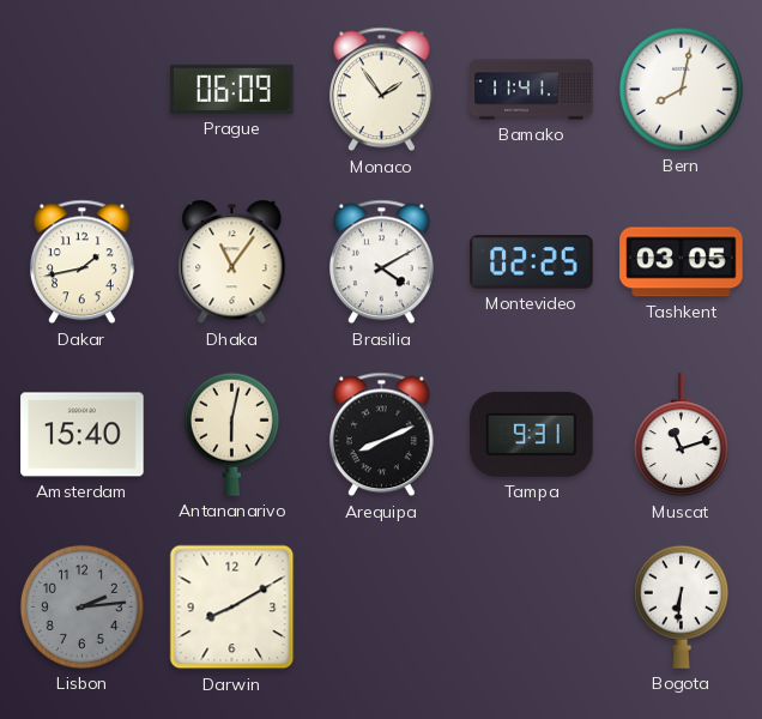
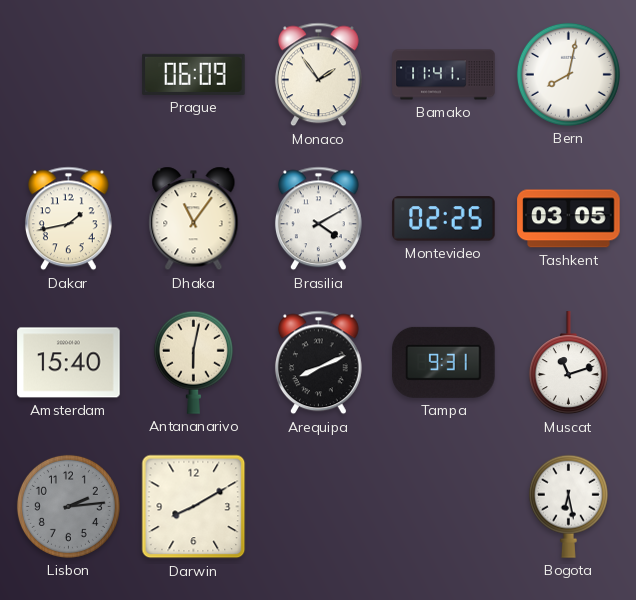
Bogota: 6:31 -> 6:28 (568, 506)
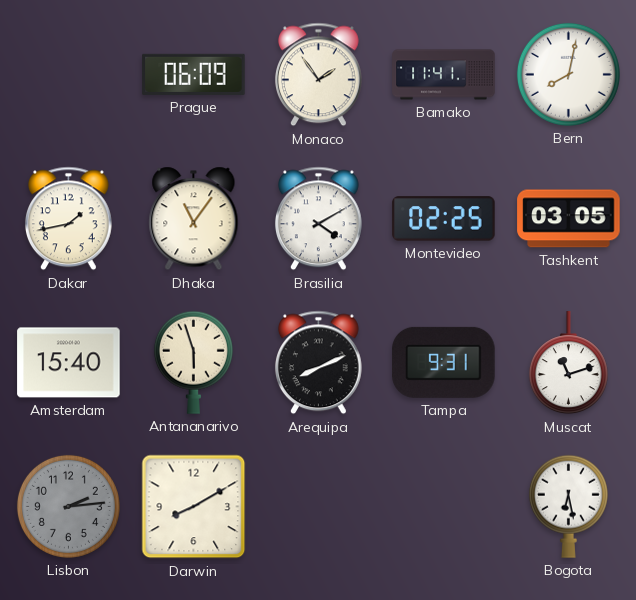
Antananarivo: 6:02 -> 5:57 (193, 362)
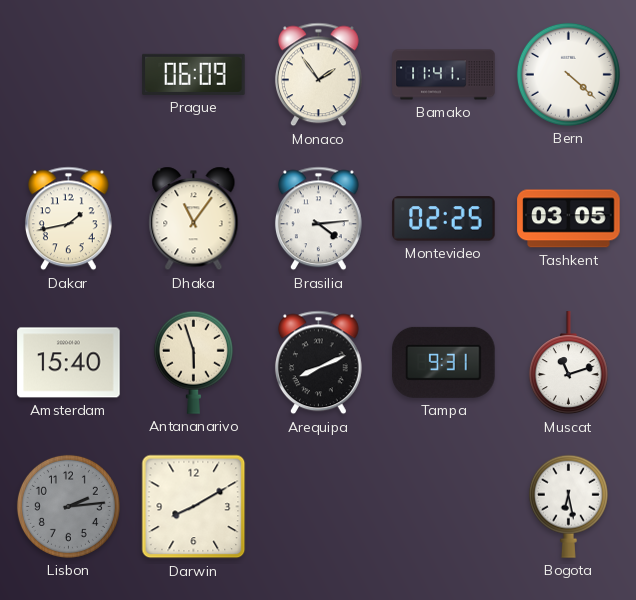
Bern: 8:02 -> 4:22 (568, 74)
Brasilia: 4:10 -> 4:14 (319, 219)
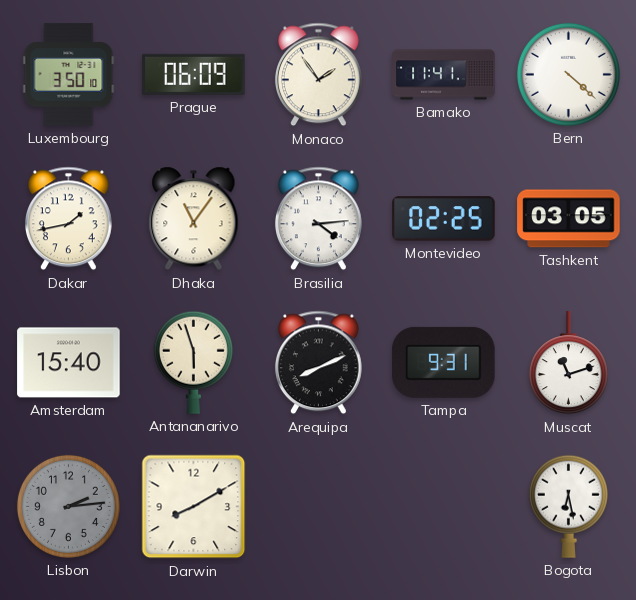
Luxembourg: none -> 3:50 (69, 75)
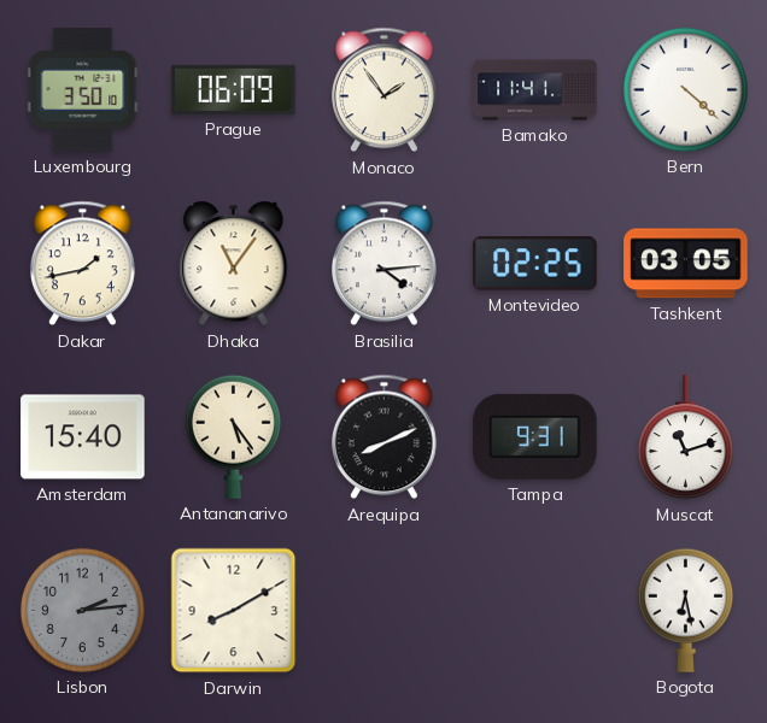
Antananarivo: 5:57 -> 5:24 (233, 436)
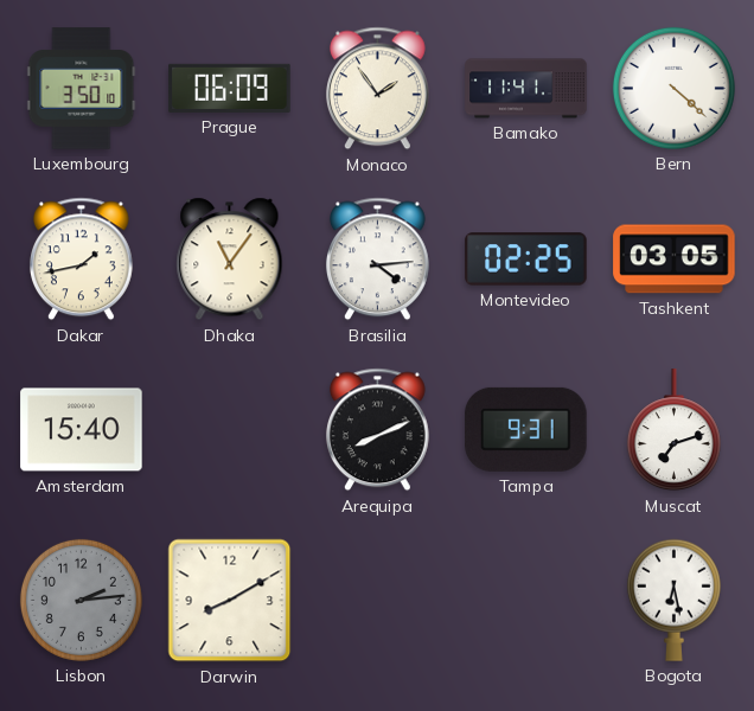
Antananarivo: 5:24 -> none (233, 436)
Muscat: 11:12 -> 7:12 (673, 430)
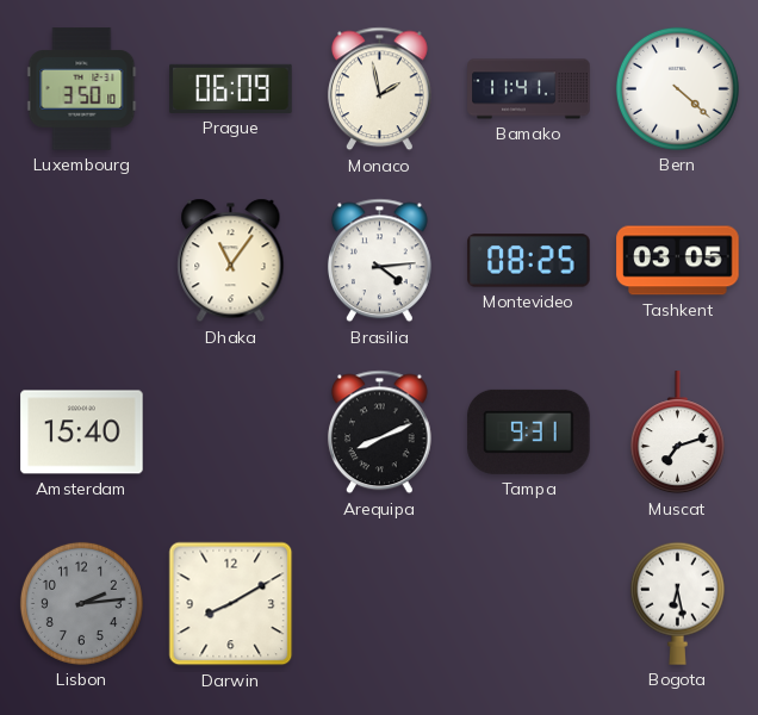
Monaco: 1:54 -> 1:58 (380, 89)
Dakar: 1:43 -> none (82, 260)
Montevideo: 02:25 -> 08:25 (529, 261)
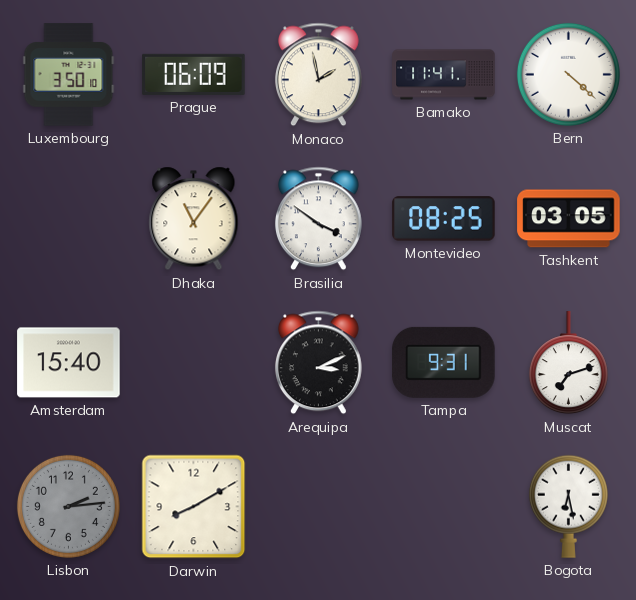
Brasilia: 4:14 -> 3:51 (319, 219)
Arequipa: 8:11 -> 3:11 (319, 363)
